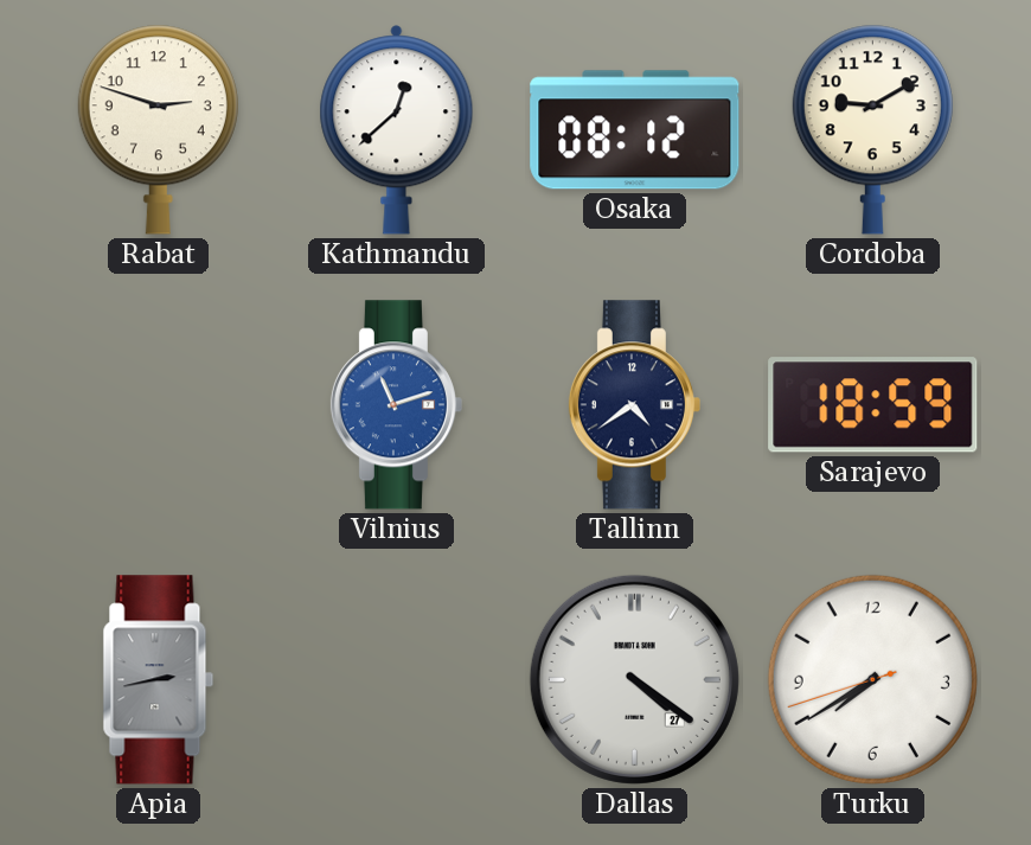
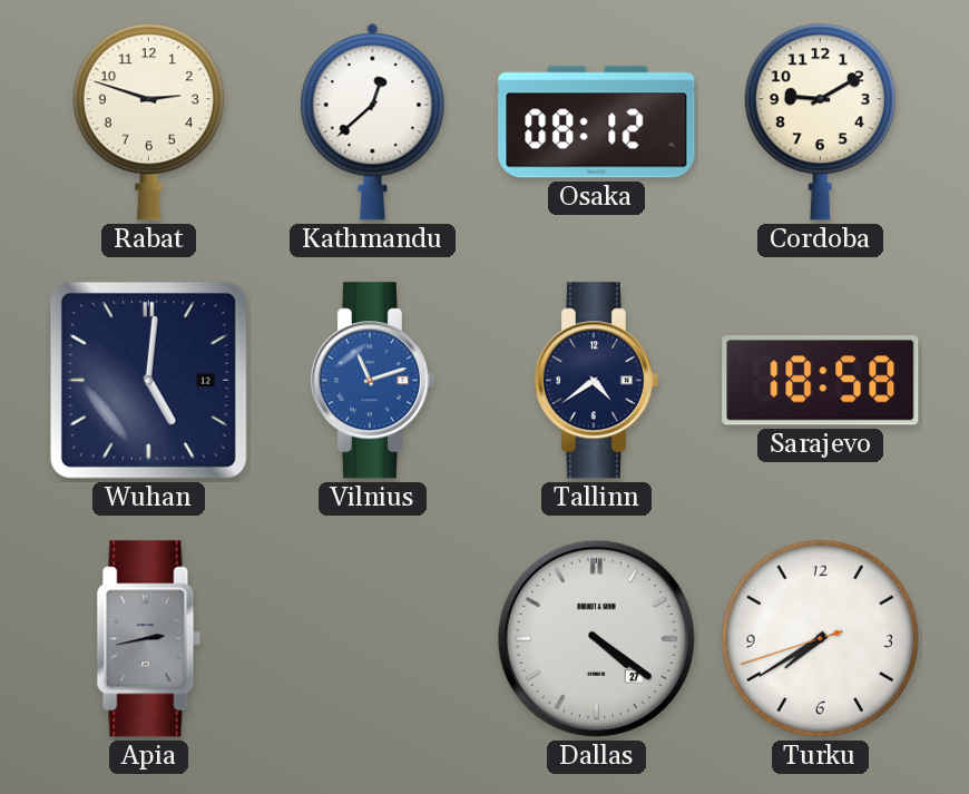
Wuhan: none -> 5:01 (148, 380)
Sarajevo: 18:59 -> 18:58 (821, 381)
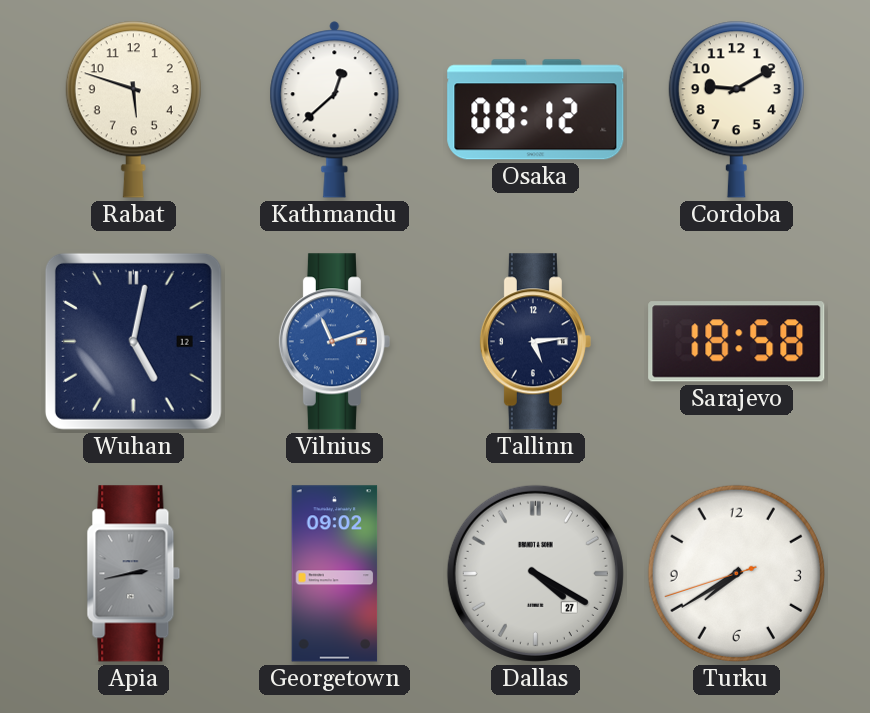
Rabat: 2:48 -> 5:48 (133, 109)
Wuhan: 5:01 -> 5:02 (133, 341)
Tallinn: 4:39 -> 5:14 (535, 342)
Georgetown: none -> 09:02 (335, 574)
Dallas: 4:21 -> 4:20 (535, 573)
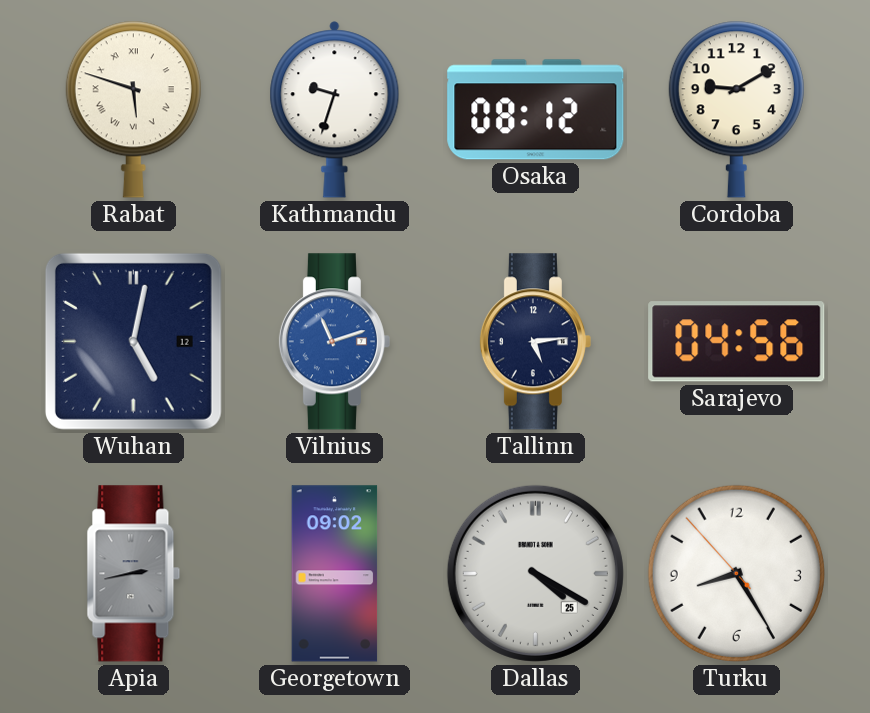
Rabat numerals: Arabic -> Roman (133, 109)
Kathmandu: 12:38 -> 9:33 (335, 110)
Sarajevo: 18:58 -> 04:56 (737, 342)
Dallas date: 27 -> 25 (535, 573)
Turku: 7:39 -> 8:24 (736, 573)
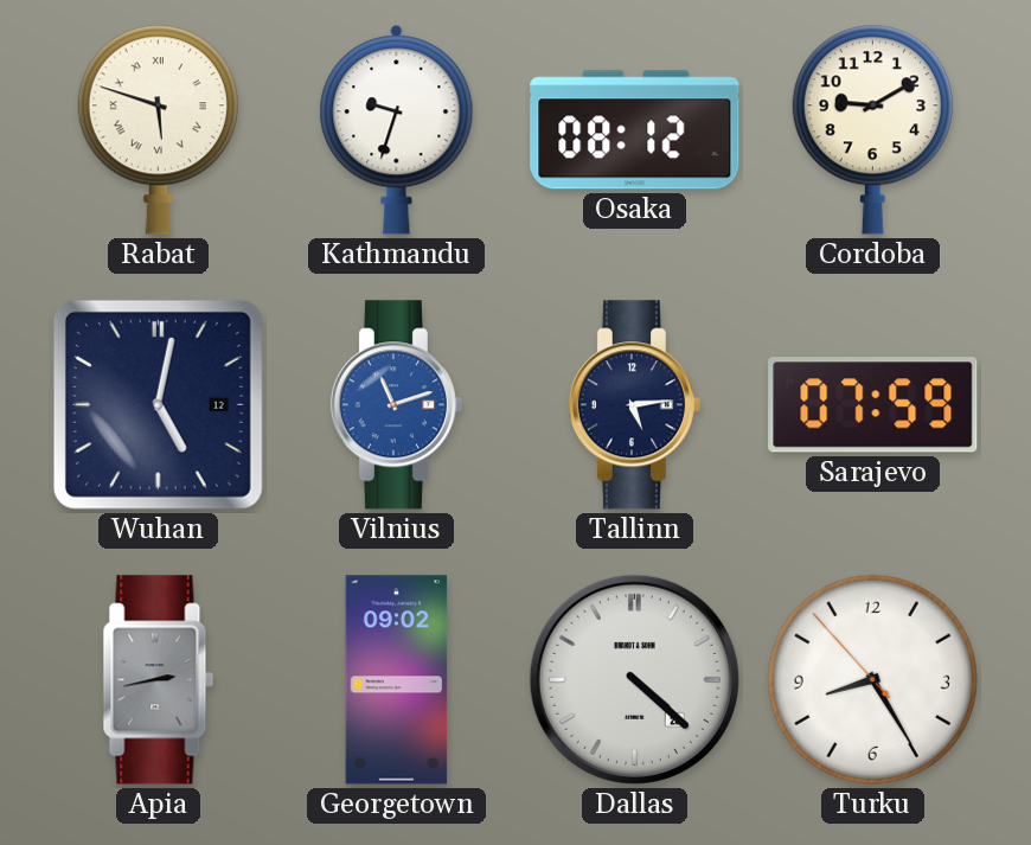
Sarajevo: 04:56 -> 07:59 (873, 405)
Dallas: 4:20 -> 4:22 (634, 679)
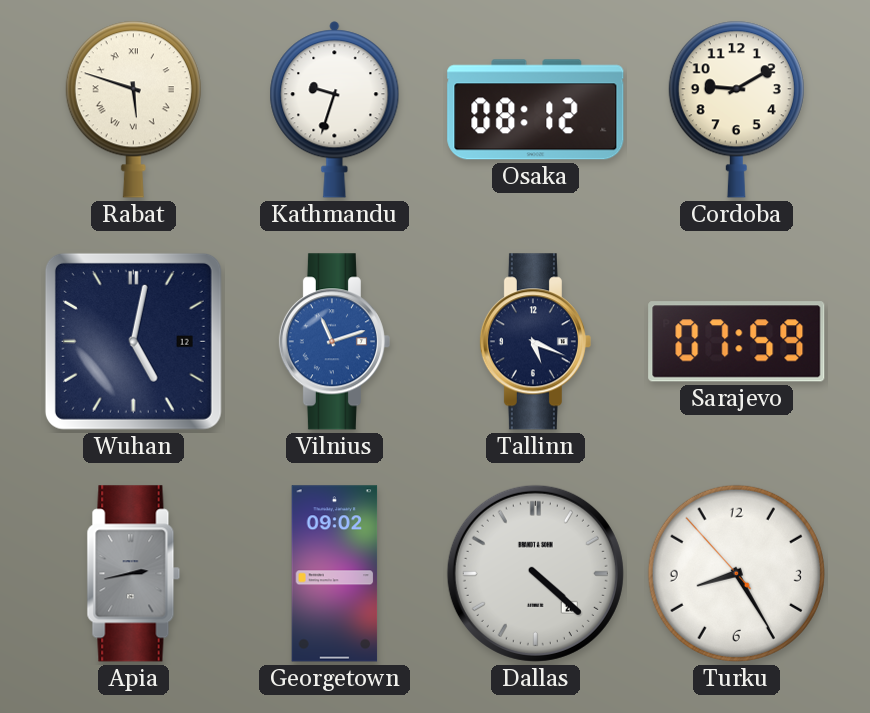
Tallinn: 5:14 -> 5:19 (535, 342)
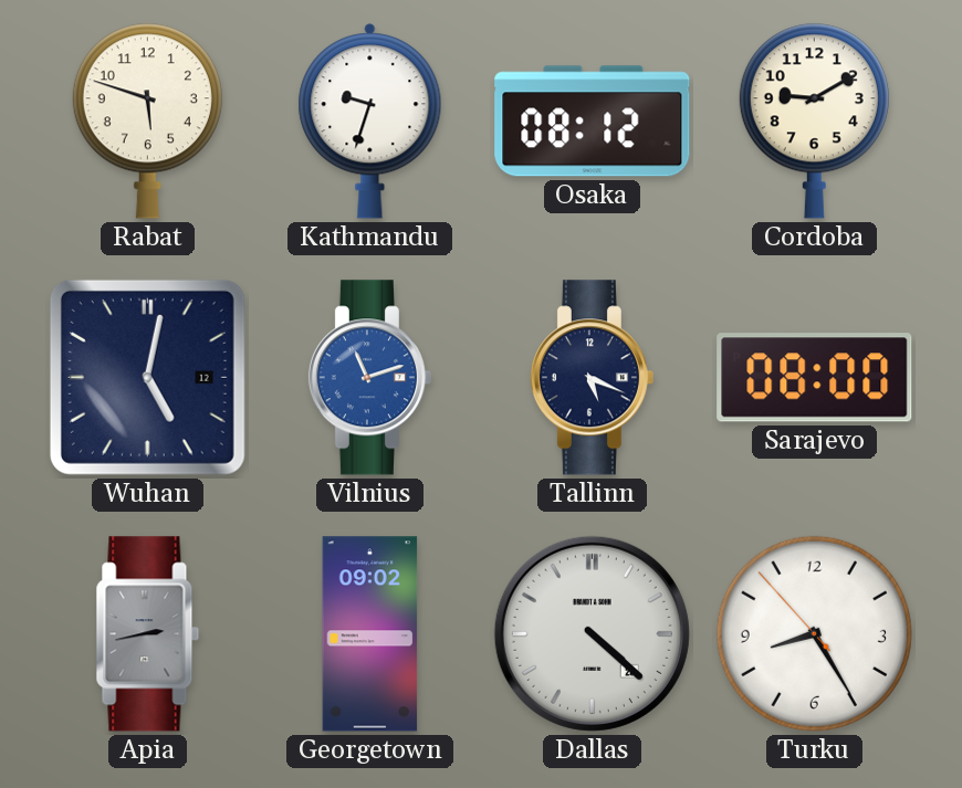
Rabat numerals: Roman -> Arabic (147, 120)
Sarajevo: 07:59 -> 08:00 (815, 378)
